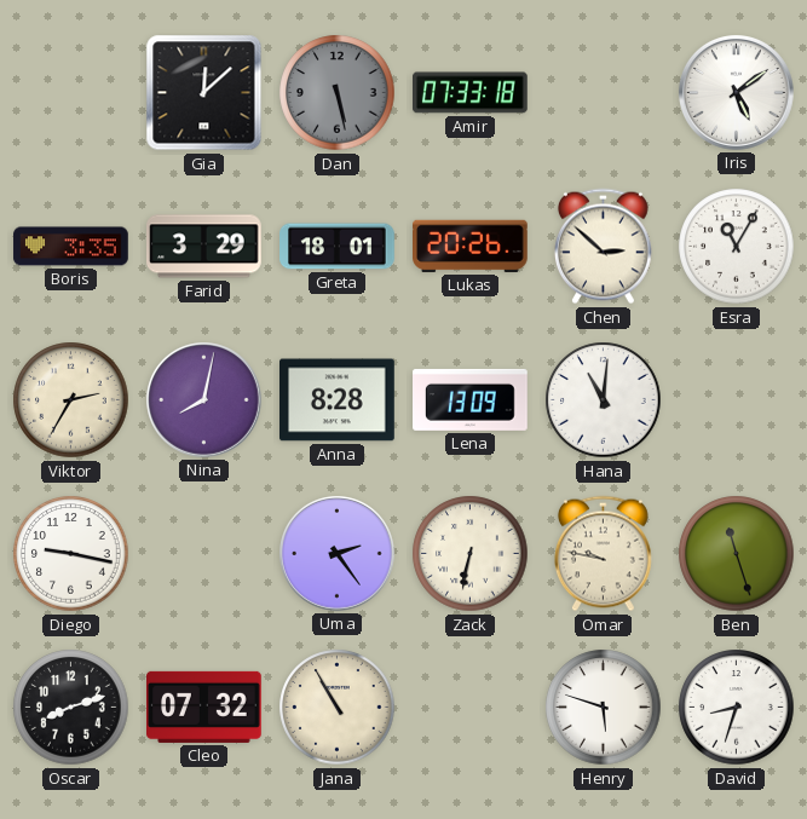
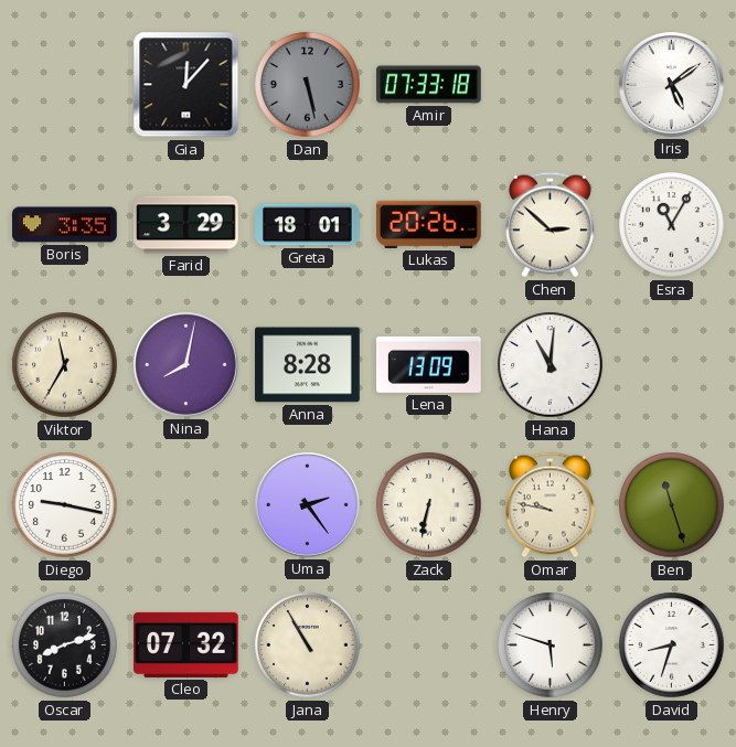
Gia: 12:08 -> 12:07 (186, 85)
Viktor: 2:35 -> 11:35 (65, 365)
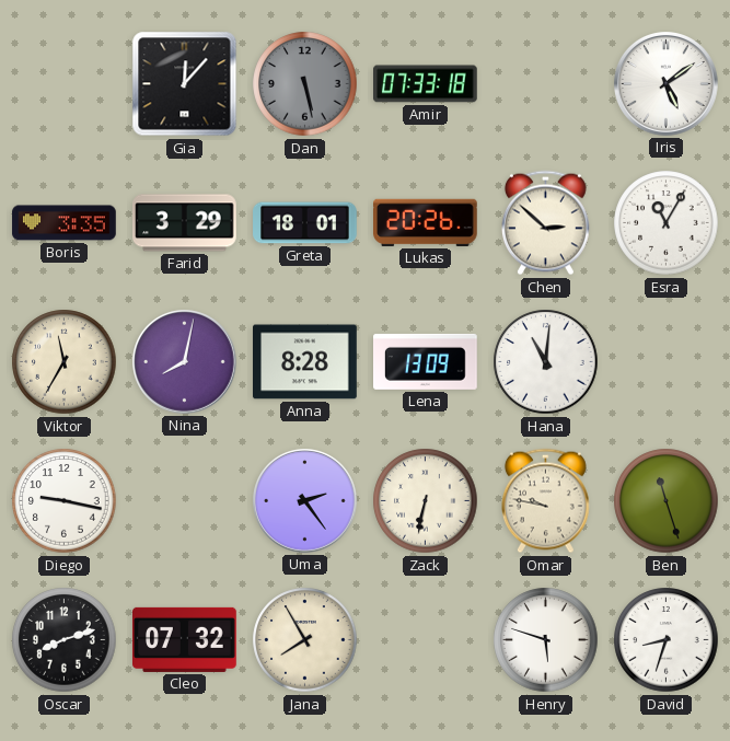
Jana: 10:55 -> 7:55 (305, 640)
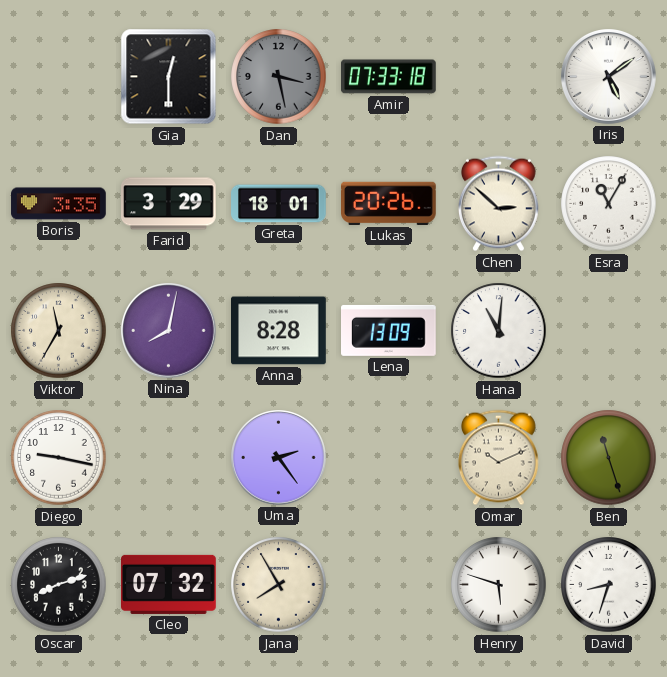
Gia: 12:07 -> 12:30 (169, 77)
Dan: 5:28 -> 3:28 (279, 77)
Zack: 6:32 -> none (426, 501)
Omar: 9:47 -> 10:11 (499, 458)
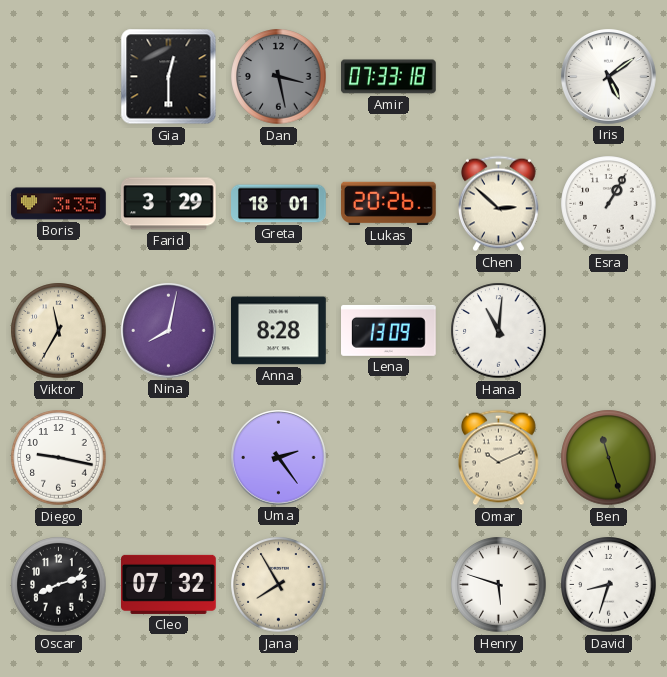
Esra: 11:05 -> 1:05 (609, 204)
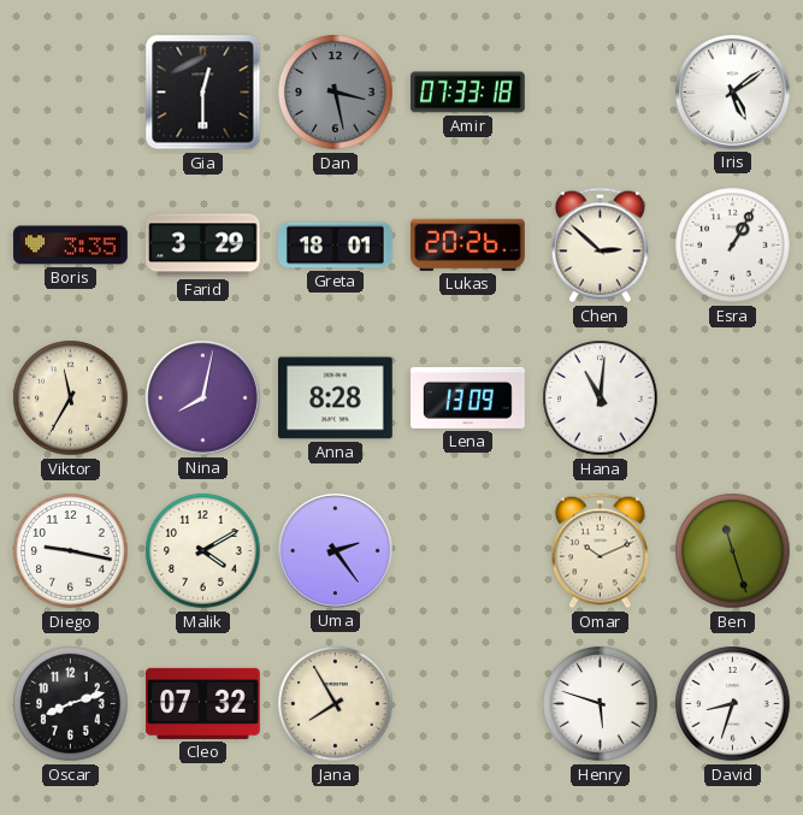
Malik: none -> 4:10 (203, 551)
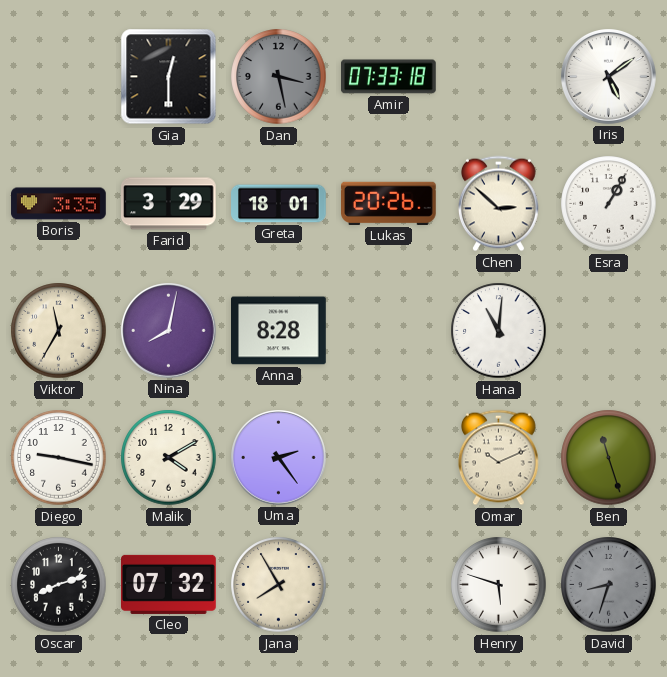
Lena: 13:09 -> none (468, 397)
David dial: white -> grey (609, 585)
